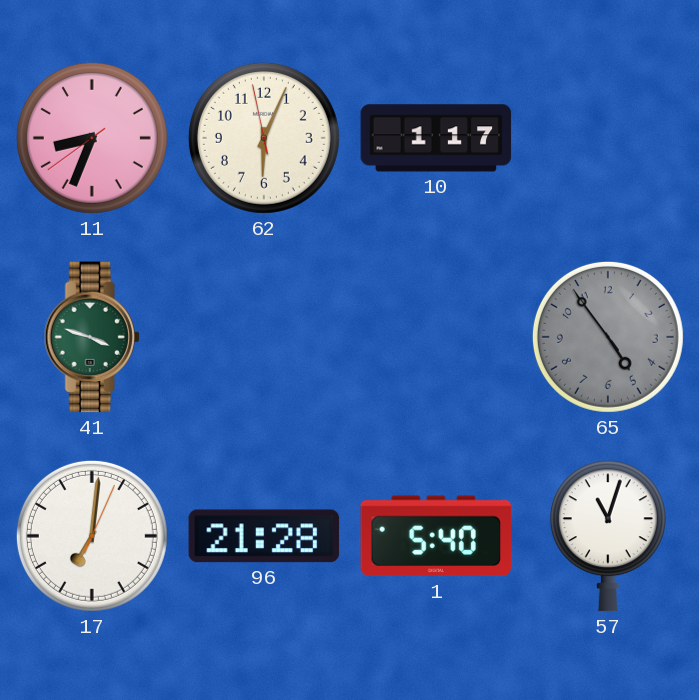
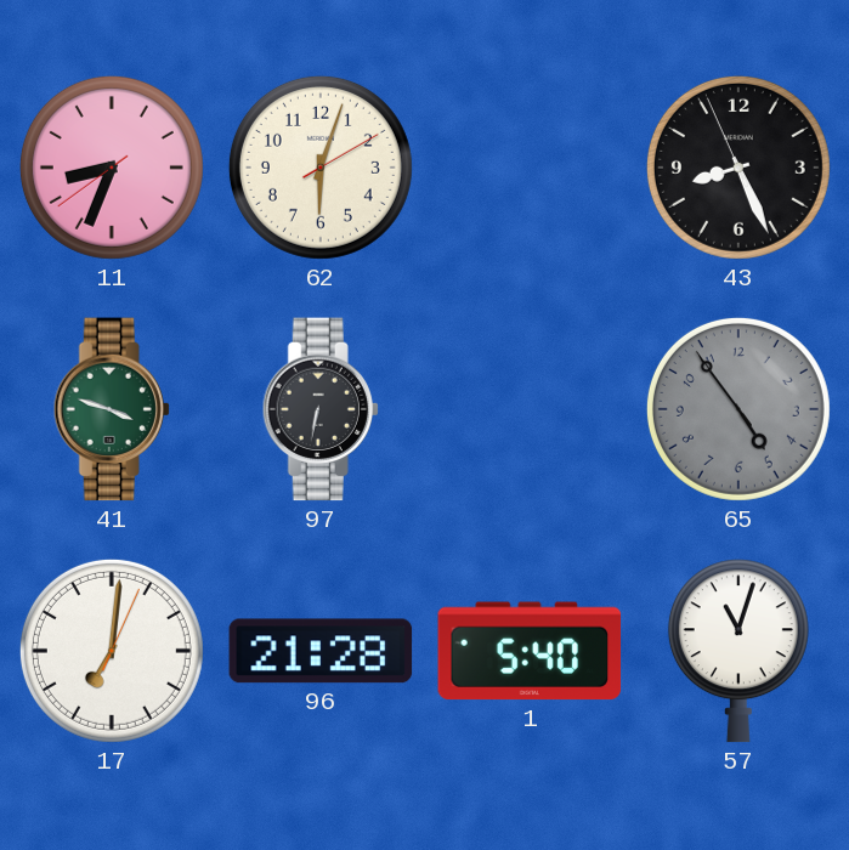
62: 6:03:58 -> 6:03:10 (321, 168)
10: 1:17 -> none (436, 138)
43: none -> 8:25 (738, 168)
97: none -> 6:32 (321, 409)
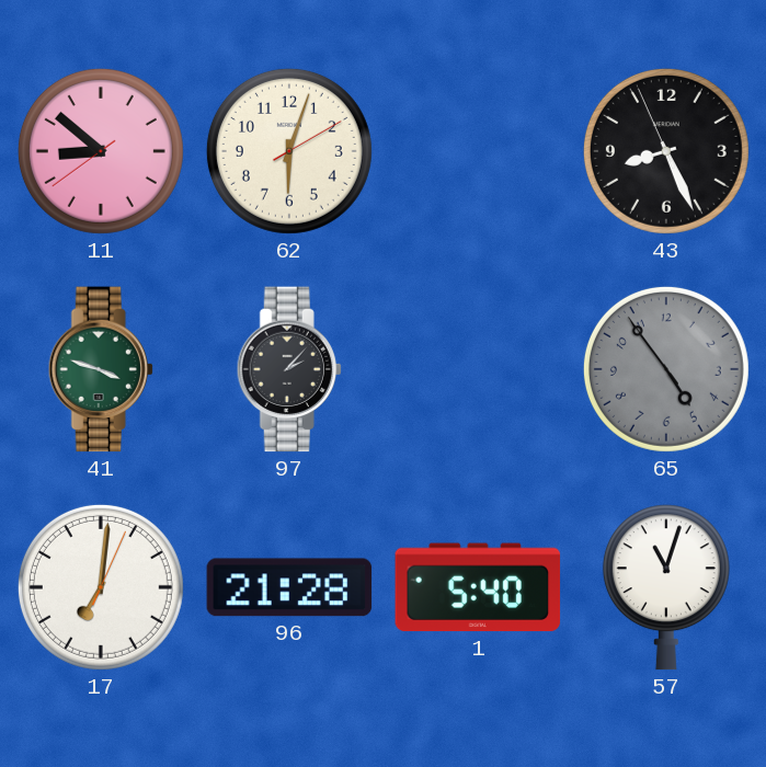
11: 8:33 -> 8:51 (101, 151)
97: 6:32 -> 2:07 (289, 369)
